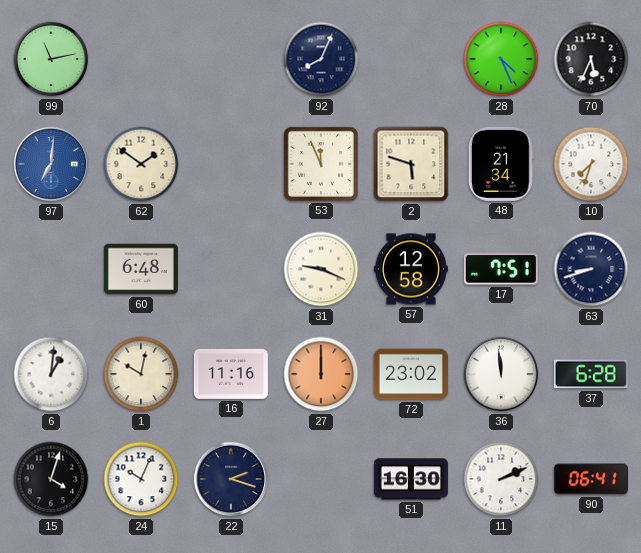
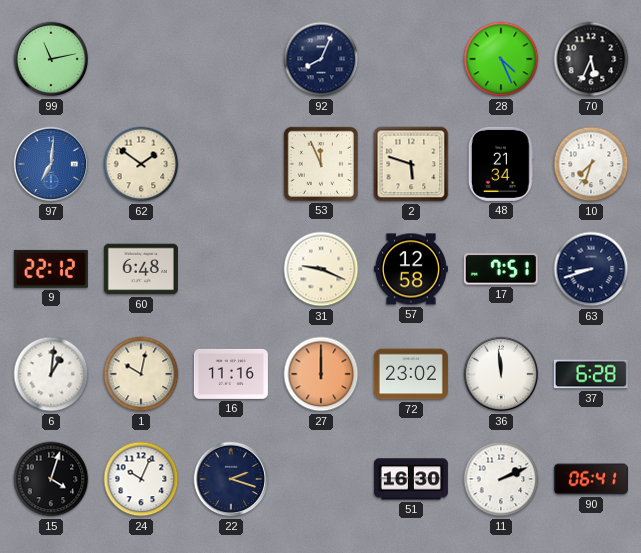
9: none -> 22:12 (51, 269)
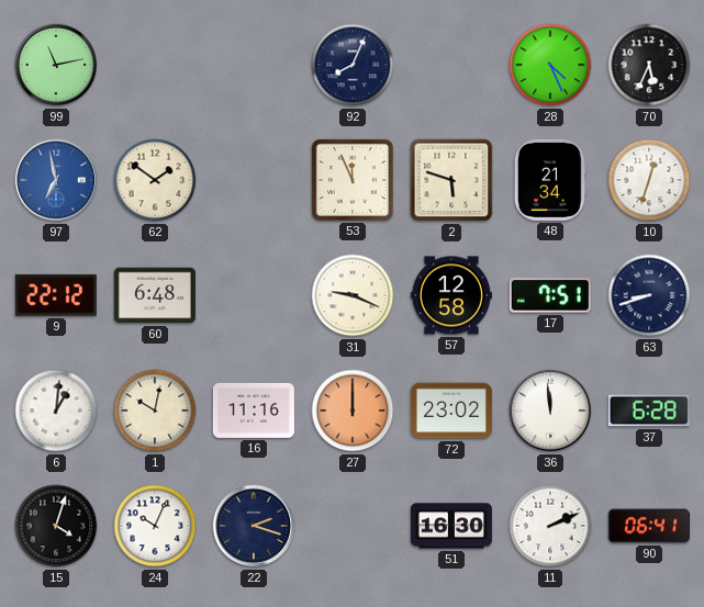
97: 7:01 -> 6:58 (56, 180)
10: 7:33 -> 12:33 (649, 180)
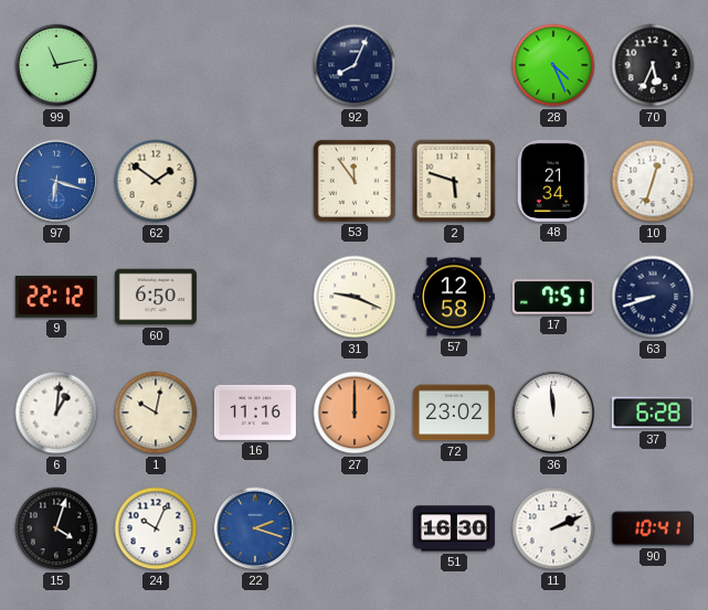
97: 6:58 -> 6:18 (56, 181)
53: 11:56 -> 11:54 (355, 181)
60: 6:48 -> 6:50 (156, 297)
22 dial: navy -> blue (255, 528)
90: 06:41 -> 10:41 (653, 528)
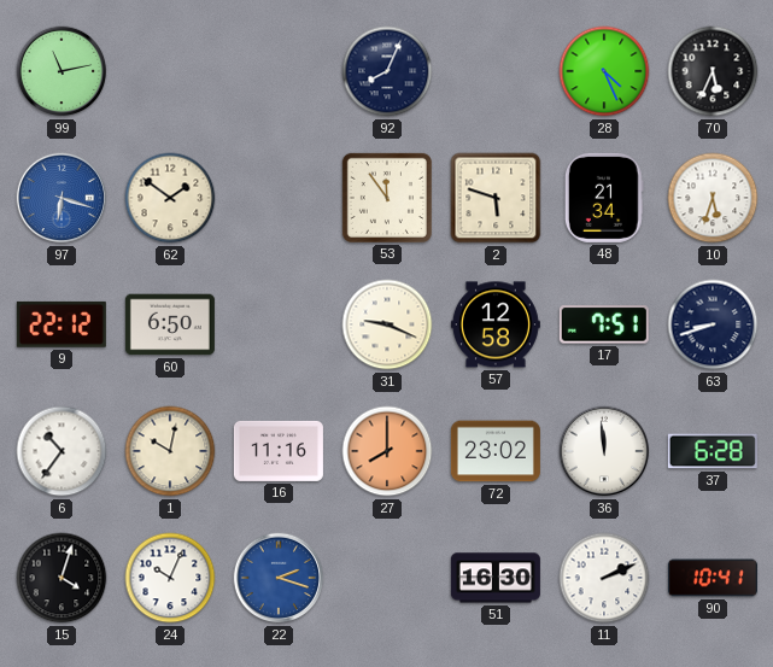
10: 12:33 -> 5:33 (713, 198)
6: 1:01 -> 10:36 (62, 451)
27: 12:00 -> 8:00 (387, 451)
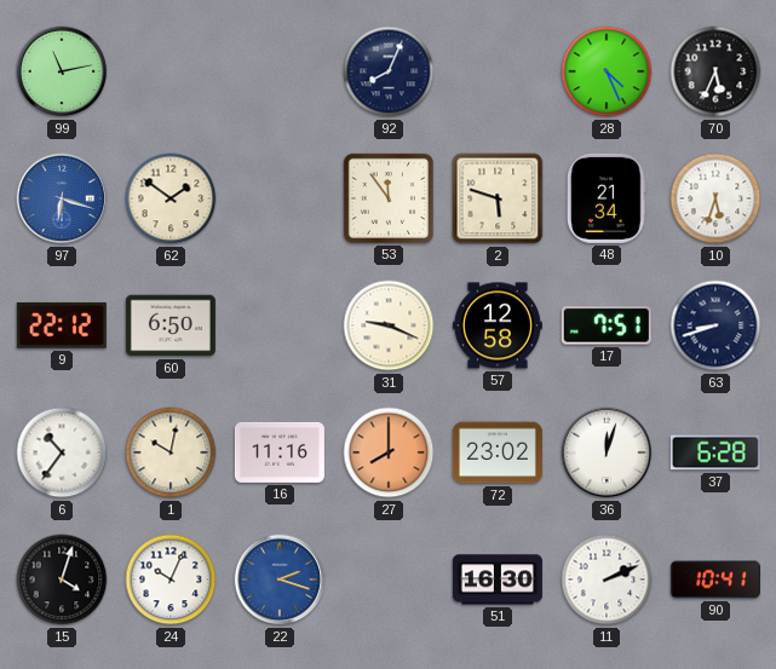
36: 11:59 -> 12:03 (607, 452)
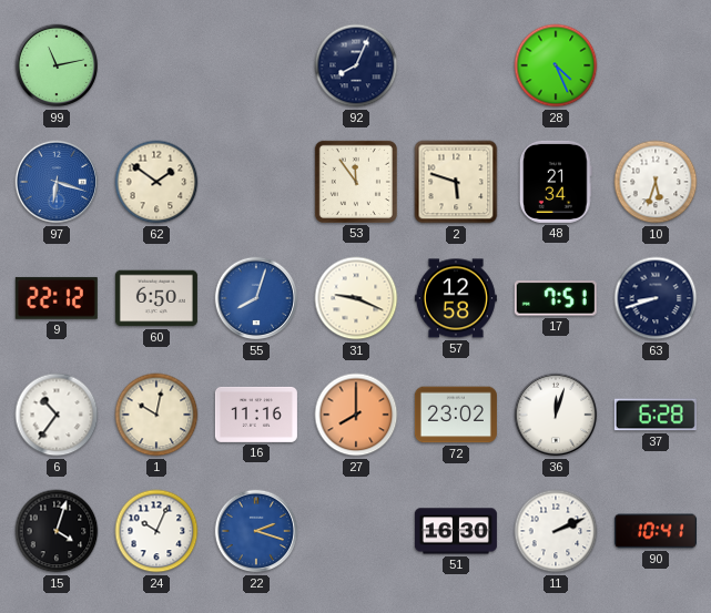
70: 5:34 -> none (715, 71)
55: none -> 8:03 (256, 298)
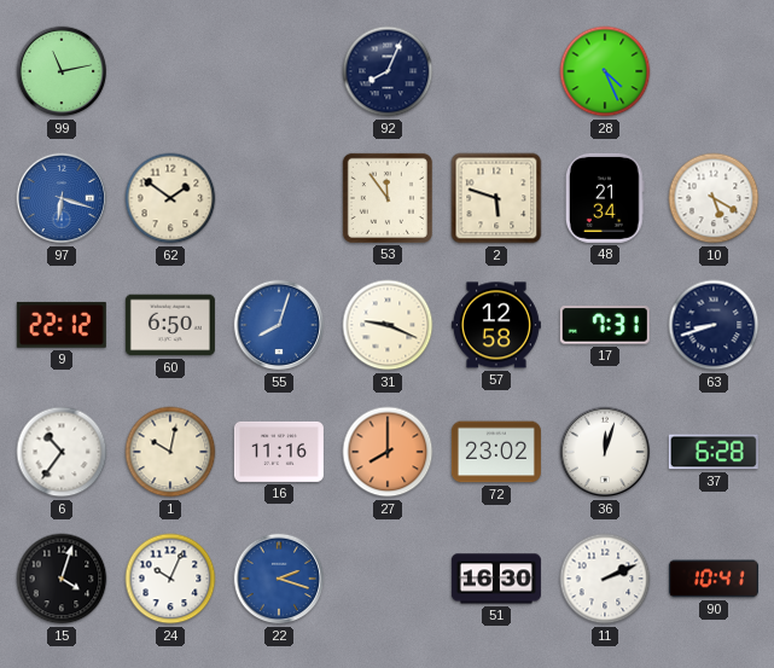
10: 5:33 -> 5:20 (714, 198)
17: 7:51 -> 7:31 (605, 325)
